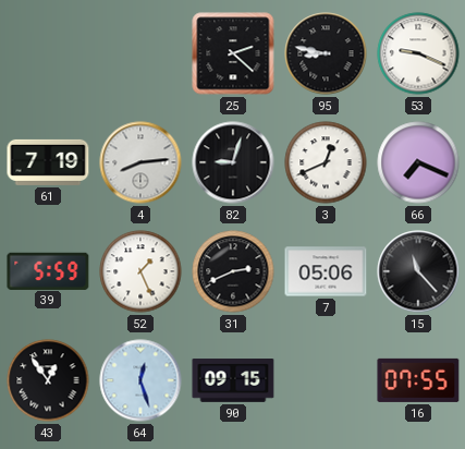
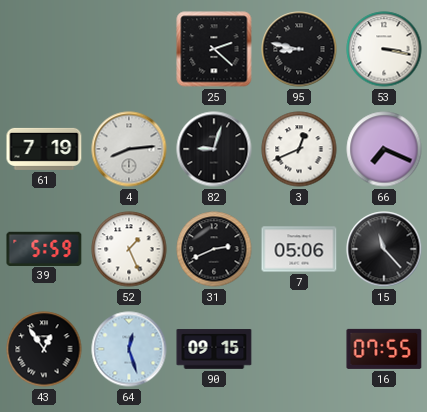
53: 9:19 -> 3:17 (384, 49)
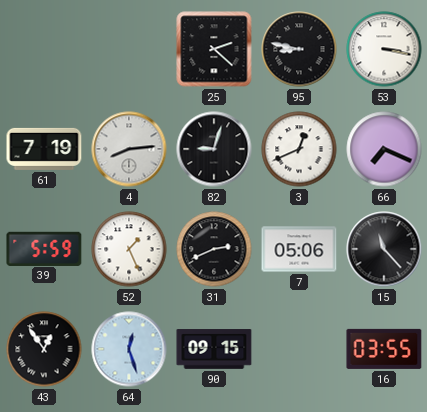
16: 07:55 -> 03:55 (384, 349)
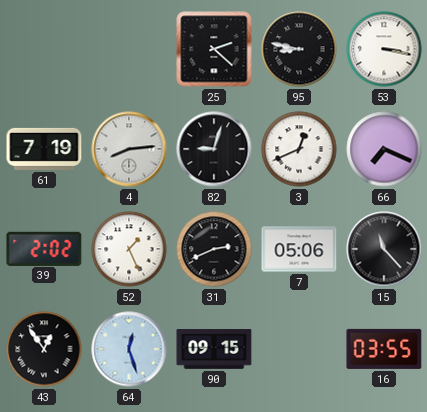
39: 5:59 -> 2:02 (44, 248)
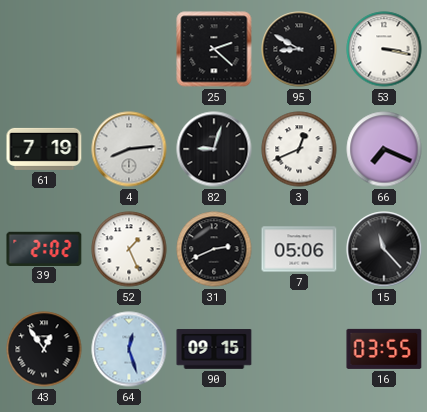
95: 8:47 -> 8:50 (299, 49)
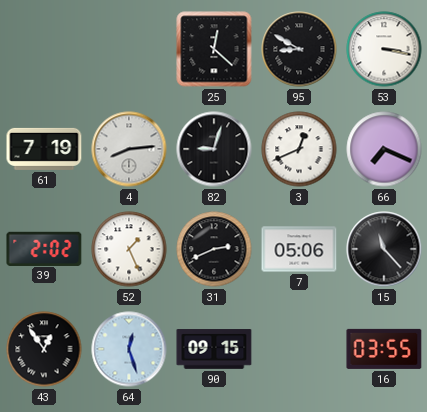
25: 2:22 -> 12:22 (214, 49)
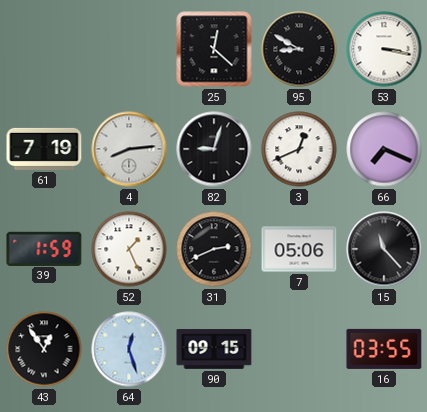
39: 2:02 -> 1:59 (44, 248)
